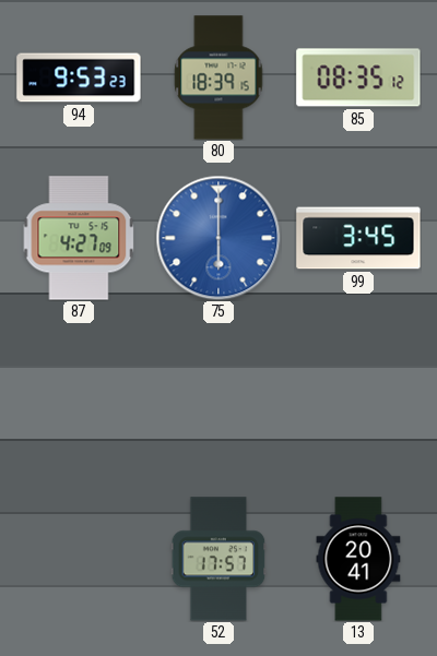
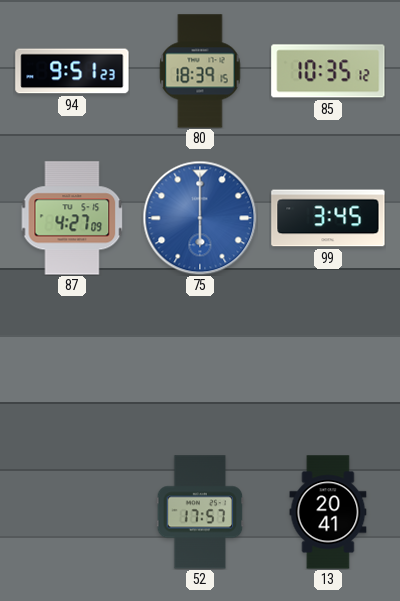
94: 9:53 -> 9:51 (72, 71)
85: 08:35 -> 10:35 (328, 71)
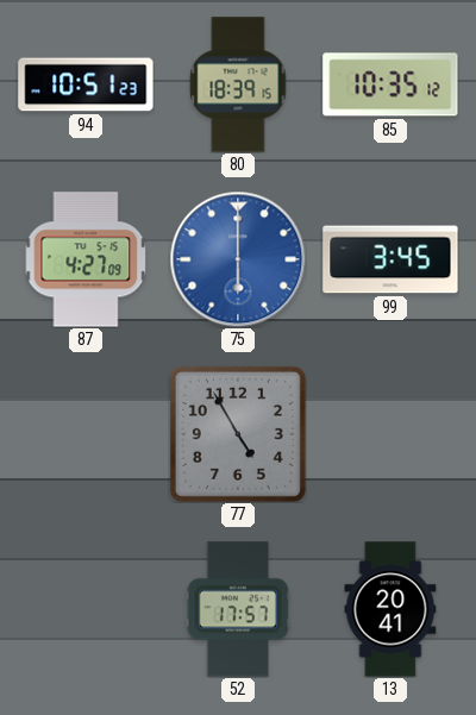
94: 9:51 -> 10:51 (86, 84)
77: none -> 4:55 (238, 434)
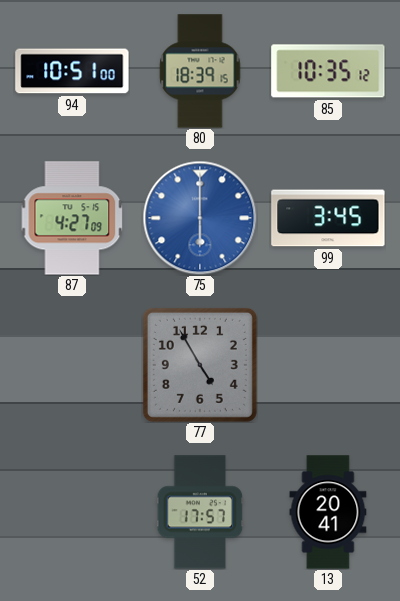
94: 10:51:23 -> 10:51:00 (72, 71)
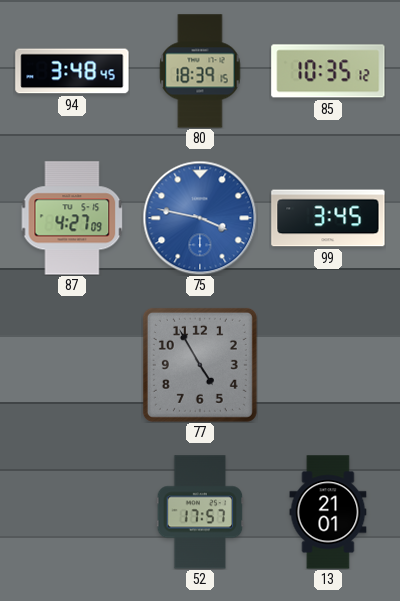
94: 10:51 -> 3:48 (72, 71)
75: 6:00 -> 3:47 (200, 218)
13: 20:41 -> 21:01 (328, 512)
